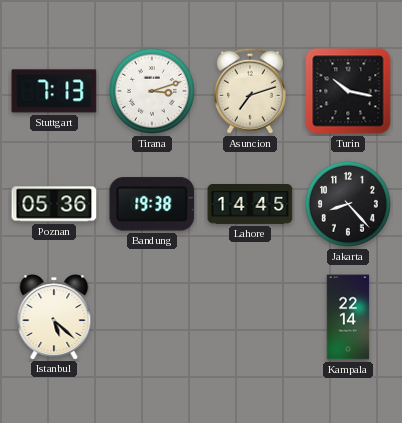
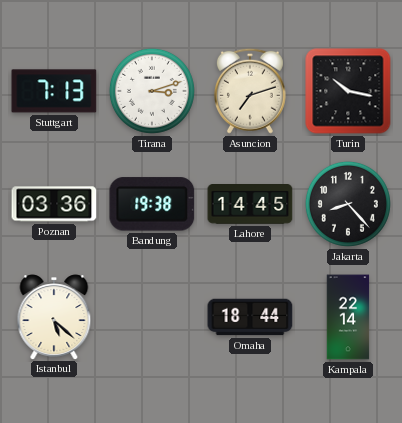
Poznan: 05:36 -> 03:36 (54, 204)
Omaha: none -> 18:44 (250, 317)
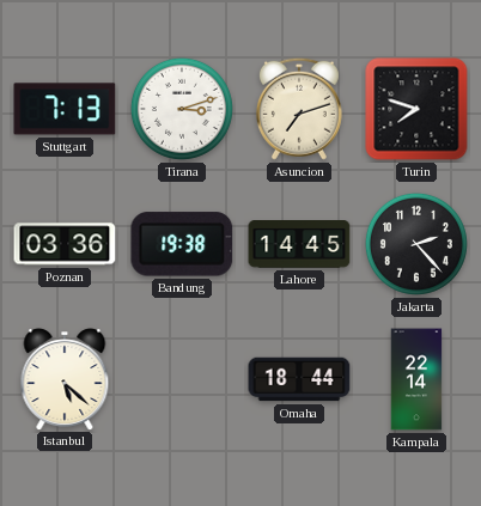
Turin: 10:17 -> 7:48 (416, 109)
Jakarta: 8:23 -> 2:23 (416, 244)
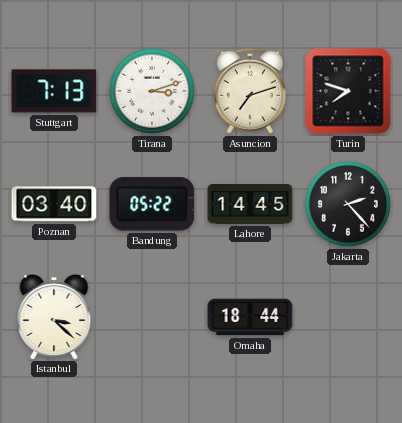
Poznan: 03:36 -> 03:40 (54, 204)
Bandung: 19:38 -> 05:22 (152, 204)
Istanbul: 5:22 -> 3:22 (54, 317)
Kampala: 22:14 -> none (416, 379)
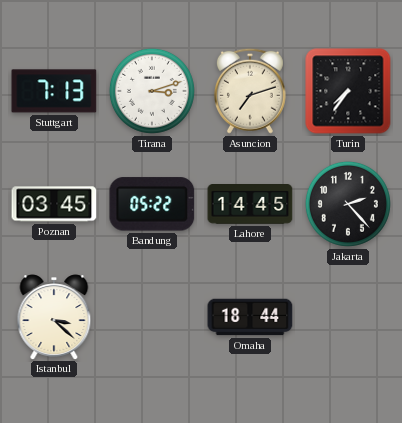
Turin: 7:48 -> 7:36 (348, 91)
Poznan: 03:40 -> 03:45 (54, 204)
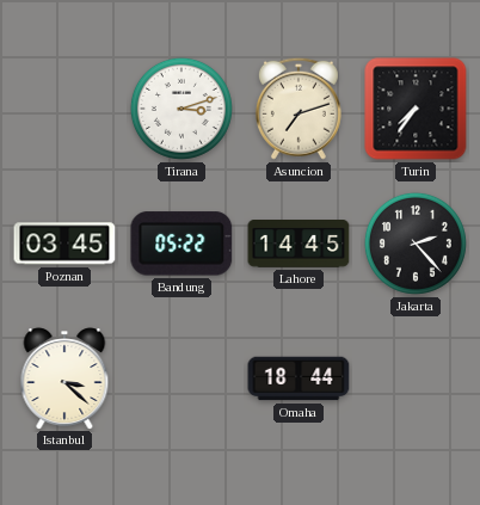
Stuttgart: 7:13 -> none (54, 91)
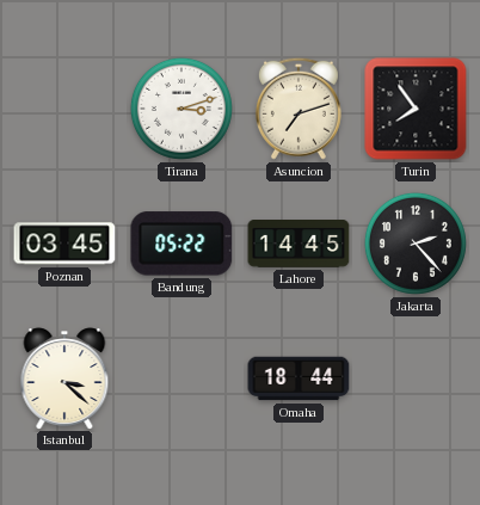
Turin: 7:36 -> 7:54 (416, 109)
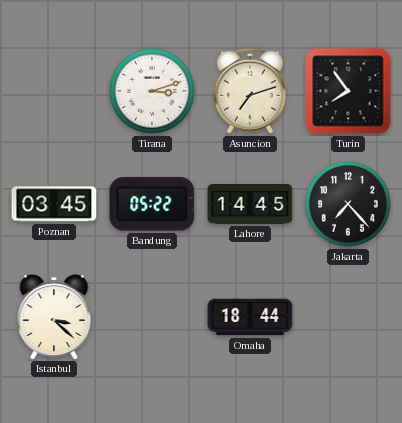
Jakarta: 2:23 -> 7:23 (348, 204)
